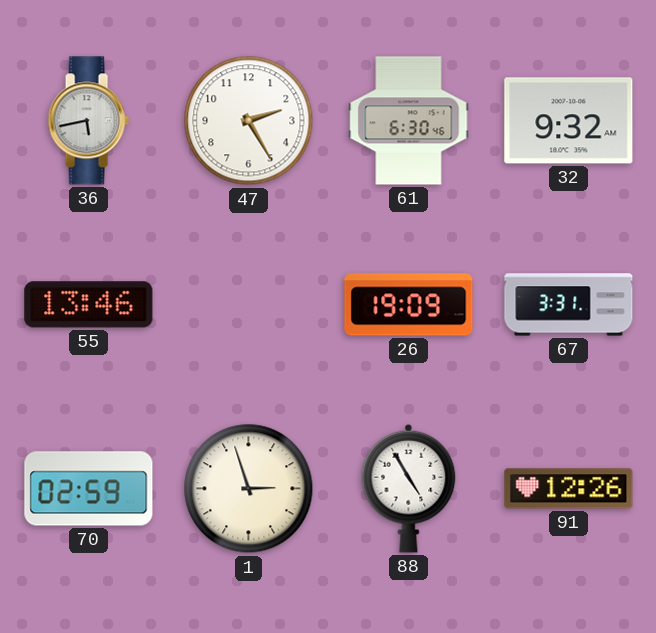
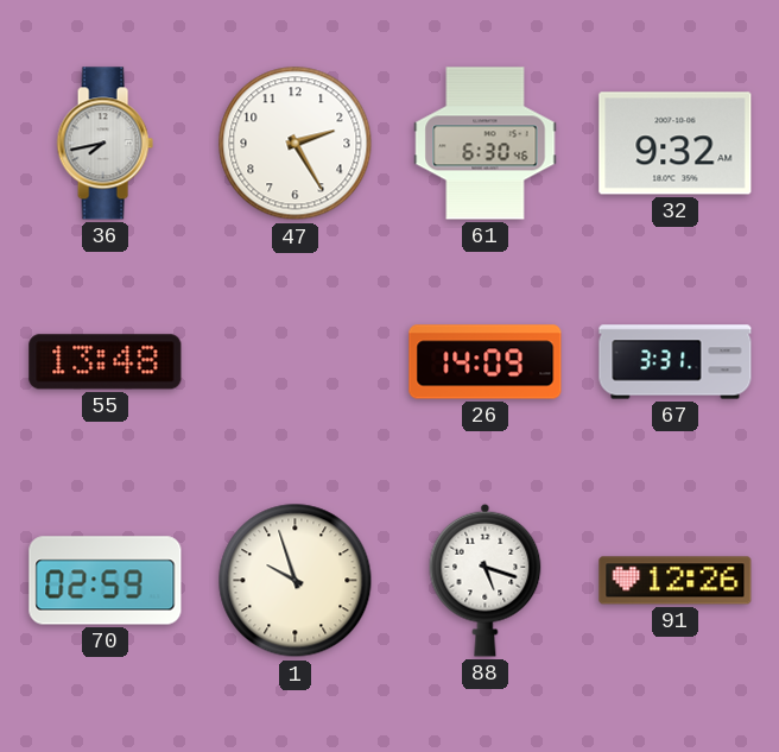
36: 5:43 -> 7:43 (104, 144)
55: 13:46 -> 13:48 (106, 362)
26: 19:09 -> 14:09 (486, 362)
1: 2:57 -> 9:57 (296, 581)
88: 4:55 -> 5:18 (486, 580)
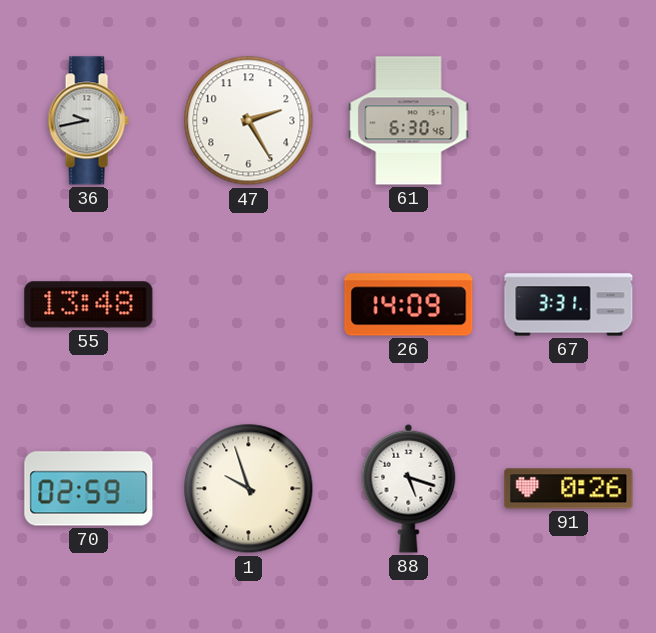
36: 7:43 -> 9:43 (88, 121)
32: 9:32 -> none (676, 144)
91: 12:26 -> 0:26 (569, 489)
